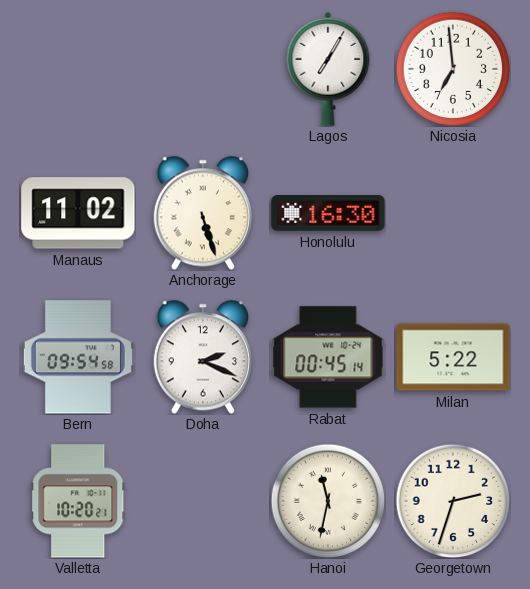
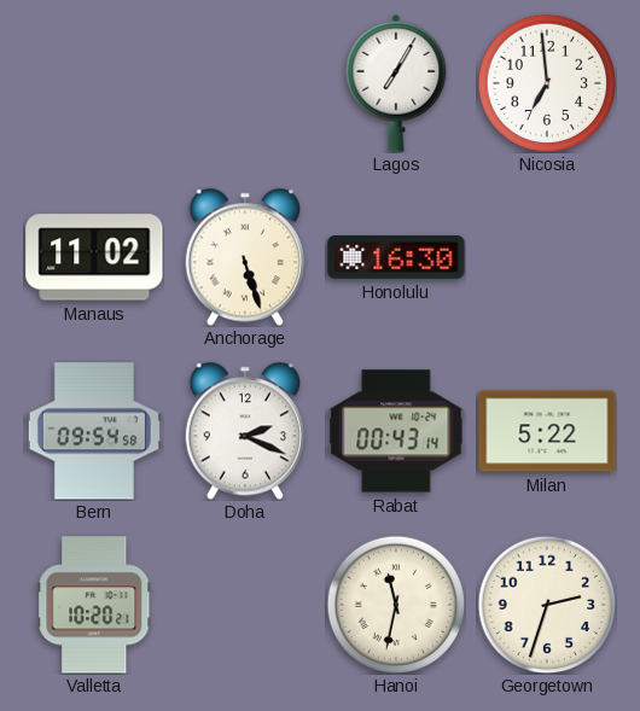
Rabat: 00:45 -> 00:43 (396, 431)
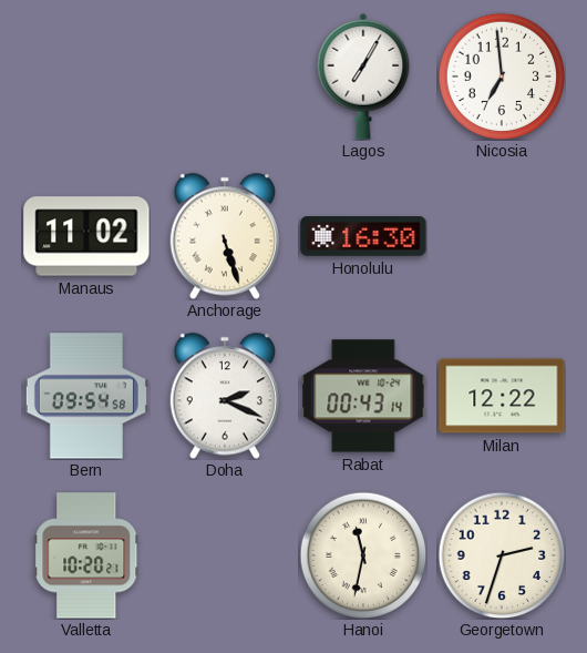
Milan: 5:22 -> 12:22 (502, 396)
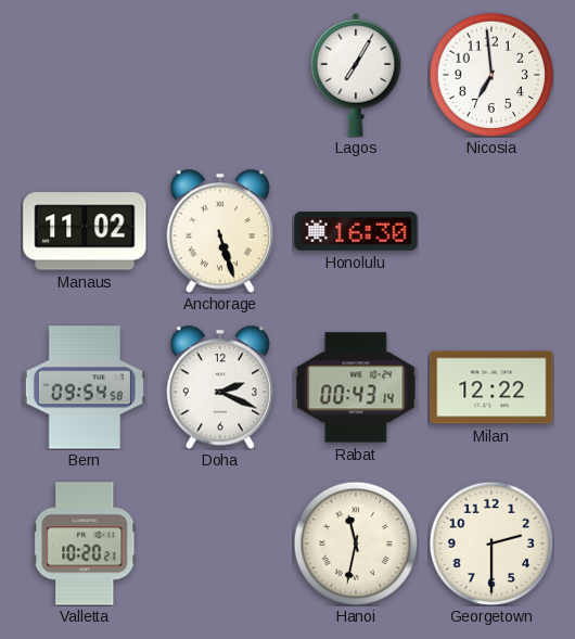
Georgetown: 2:33 -> 2:30 (491, 544)
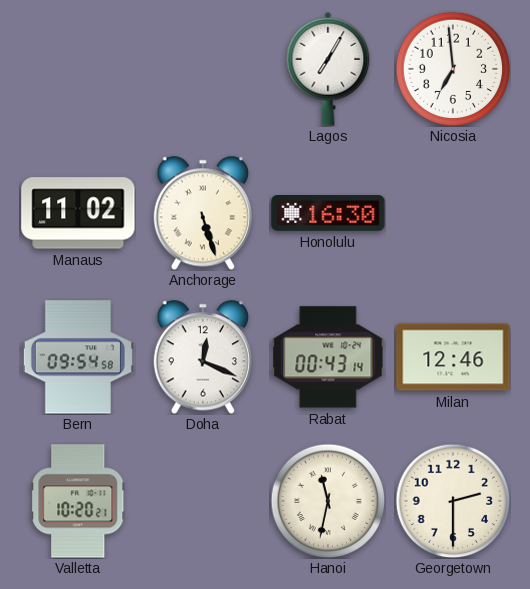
Doha: 2:19 -> 12:19 (203, 357)
Milan: 12:22 -> 12:46 (453, 357)
